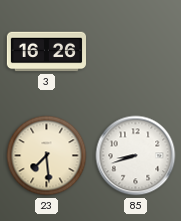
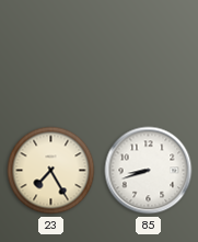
3: 16:26 -> none (46, 52)
23: 7:29 -> 7:25 (51, 171)
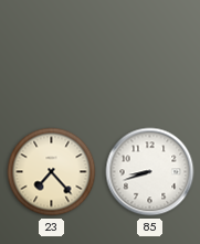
23: 7:25 -> 7:23 (52, 172)
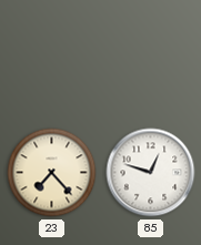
85: 8:42 -> 12:48 (151, 173)
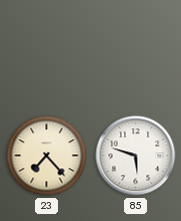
85: 12:48 -> 5:48 (136, 156)
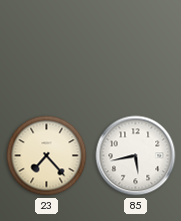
85: 5:48 -> 5:43 (136, 156)
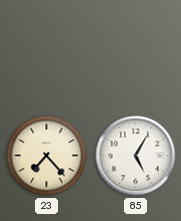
85: 5:43 -> 5:05 (136, 156)
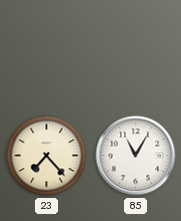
85: 5:05 -> 11:05 (136, 156)
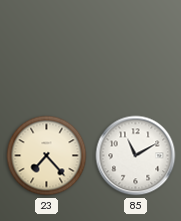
85: 11:05 -> 11:10 (136, 156)
